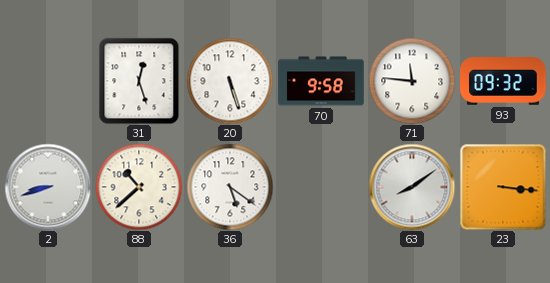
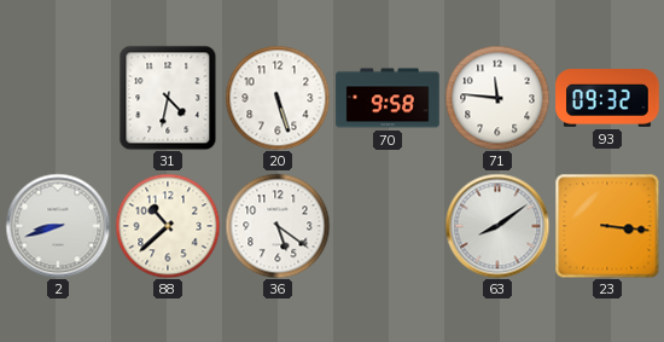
31: 12:27 -> 4:32 (168, 98)
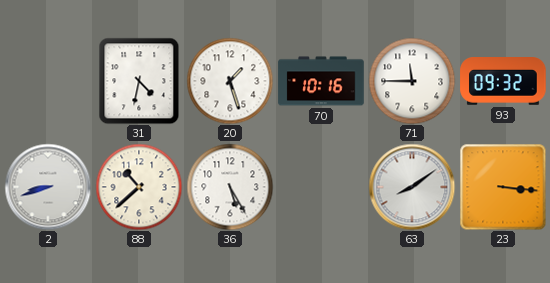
20: 5:27 -> 1:27 (230, 81)
70: 9:58 -> 10:16 (321, 81)
71: 11:46 -> 11:45 (412, 81)
36: 5:21 -> 5:25 (230, 187)
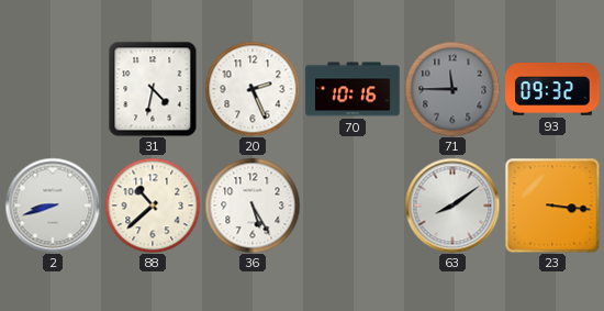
20: 1:27 -> 2:26 (253, 89)
71 dial: white -> grey (452, 89)
